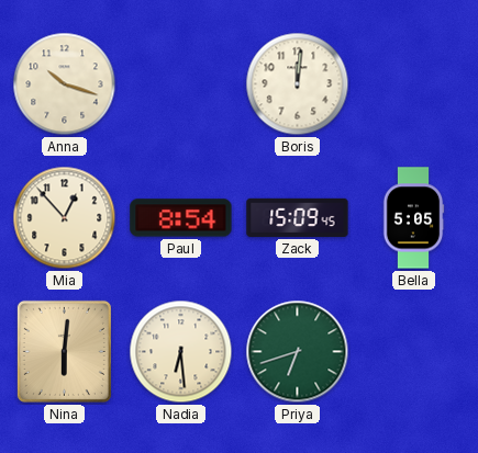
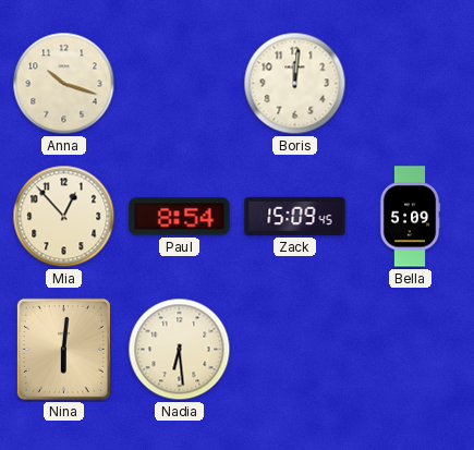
Bella: 5:05 -> 5:09 (410, 217)
Priya: 6:42 -> none (298, 352)
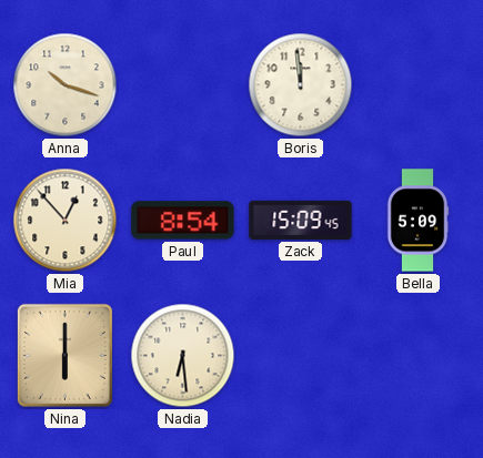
Boris: 12:01 -> 11:59 (301, 85)
Nina: 6:01 -> 6:00 (64, 355)
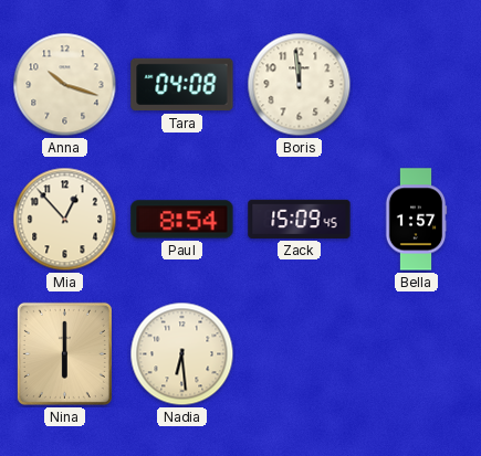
Tara: none -> 04:08 (182, 85)
Bella: 5:09 -> 1:57 (416, 220)
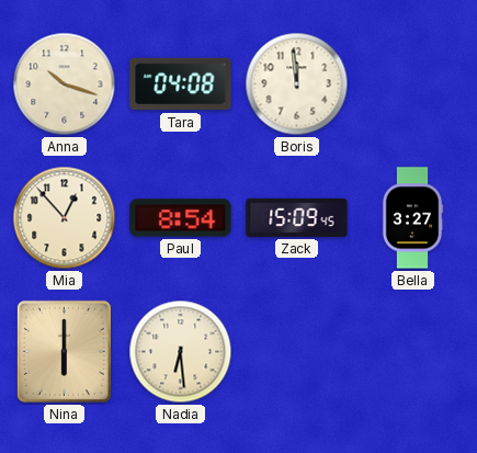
Bella: 1:57 -> 3:27 (412, 218)
